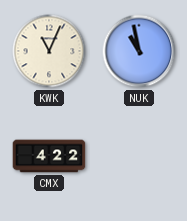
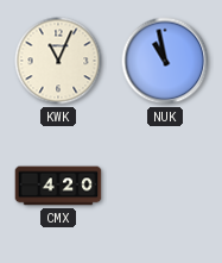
CMX: 4:22 -> 4:20 (58, 186)
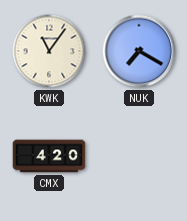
KWK: 11:04 -> 11:06 (49, 51)
NUK: 10:58 -> 7:20 (139, 51)
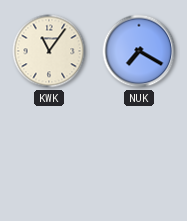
CMX: 4:20 -> none (49, 156)
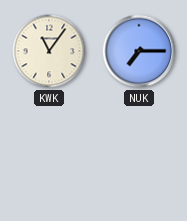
NUK: 7:20 -> 7:15 (139, 51)
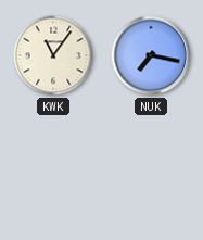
NUK: 7:15 -> 7:17 (151, 55)
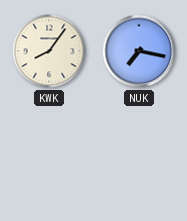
KWK: 11:06 -> 8:06 (49, 51)
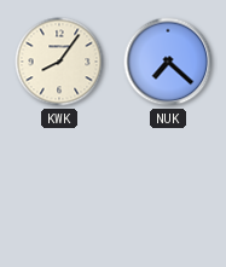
NUK: 7:17 -> 7:22 (168, 62)
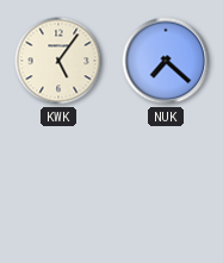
KWK: 8:06 -> 5:06 (58, 61)
